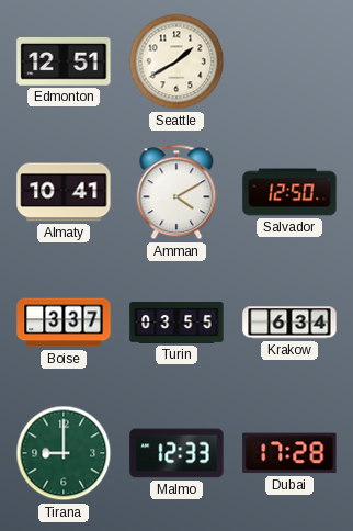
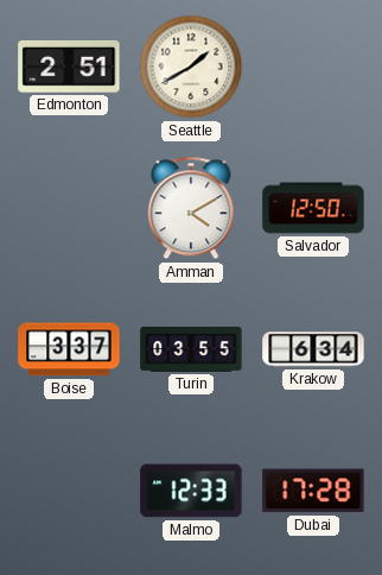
Edmonton: 12:51 -> 2:51 (69, 67)
Almaty: 10:41 -> none (64, 192)
Tirana: 9:00 -> none (64, 453)
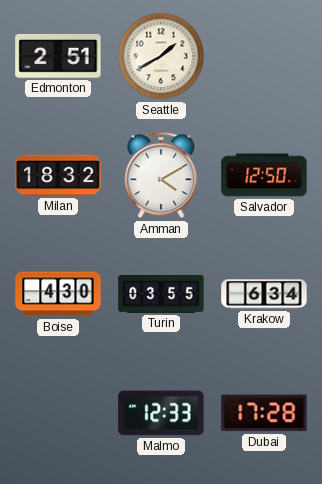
Milan: none -> 18:32 (58, 175)
Boise: 3:37 -> 4:30 (58, 294)
